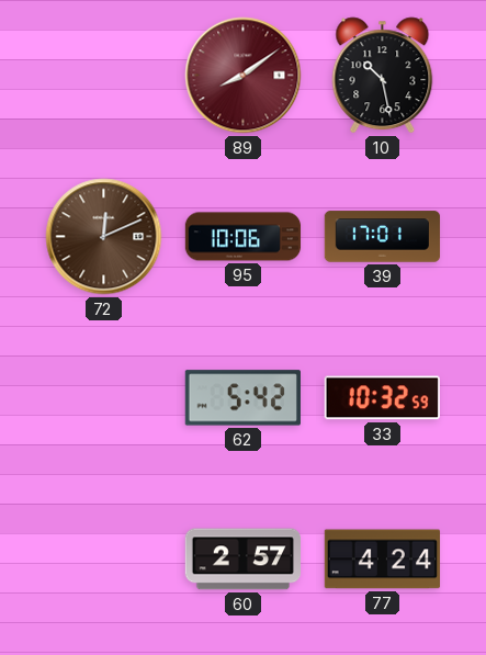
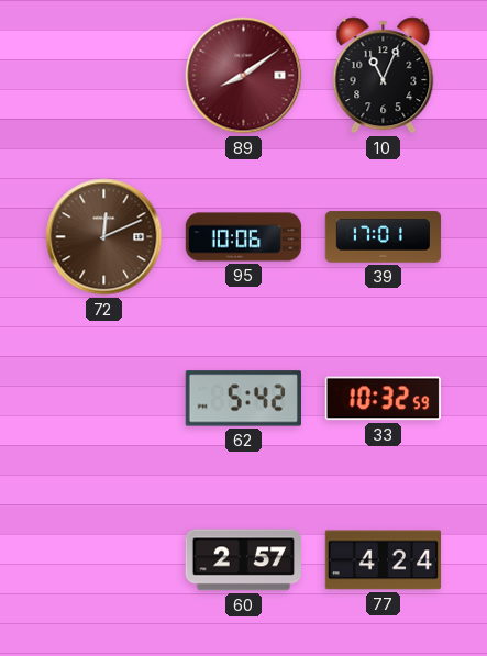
10: 10:28 -> 11:04 (384, 76)
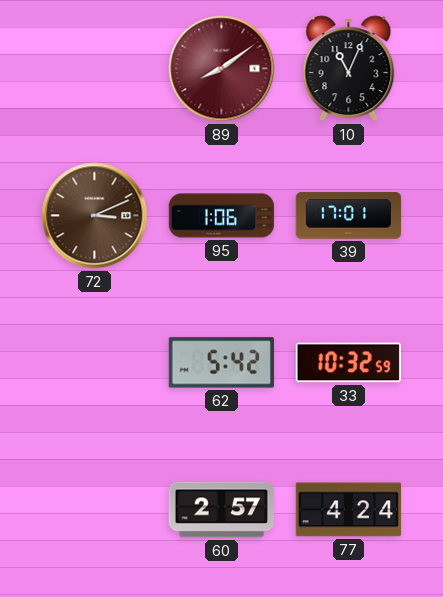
72: 12:11 -> 3:11 (95, 216)
95: 10:06 -> 1:06 (222, 216)
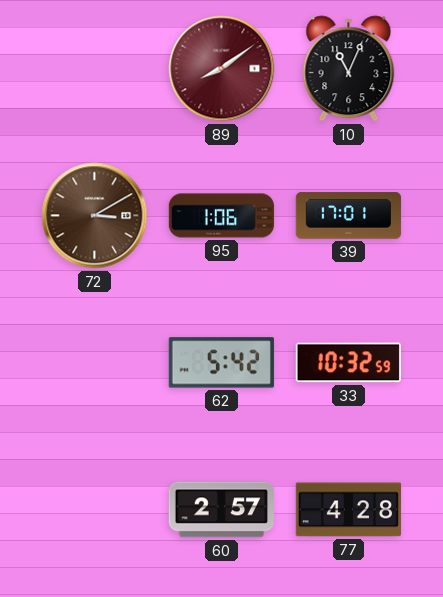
72: 3:11 -> 3:10 (95, 216)
77: 4:24 -> 4:28 (349, 510)
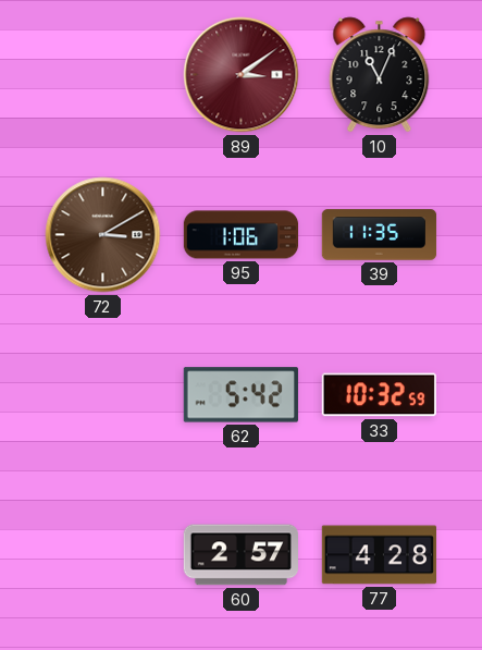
89: 8:09 -> 3:09 (242, 75)
39: 17:01 -> 11:35 (380, 235)
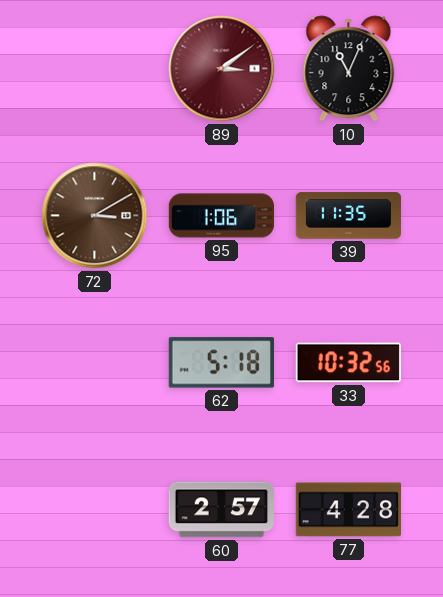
62: 5:42 -> 5:18 (221, 363)
33: 10:32:59 -> 10:32:56 (348, 363)
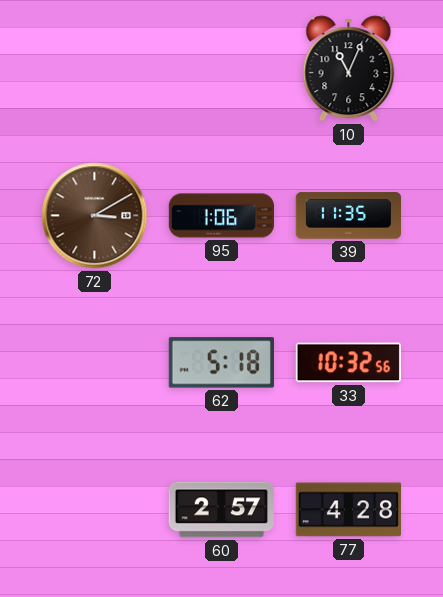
89: 3:09 -> none (222, 69)
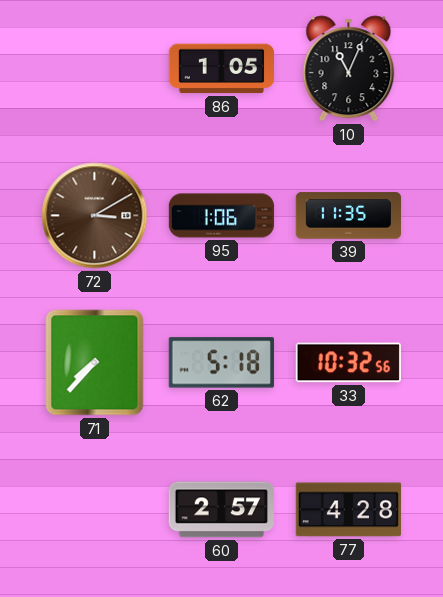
86: none -> 1:05 (222, 69)
71: none -> 7:37 (95, 363)
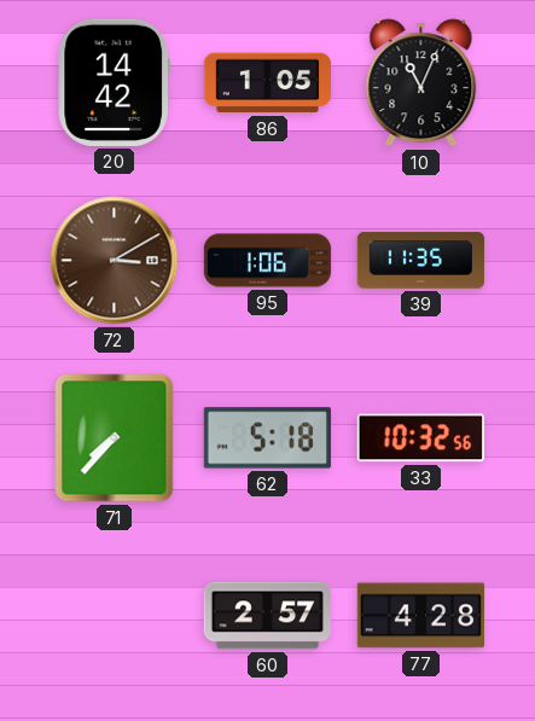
20: none -> 14:42 (114, 82)
